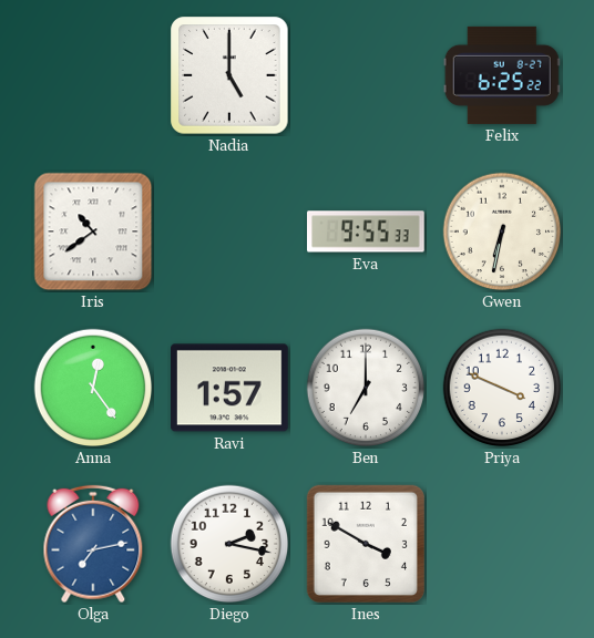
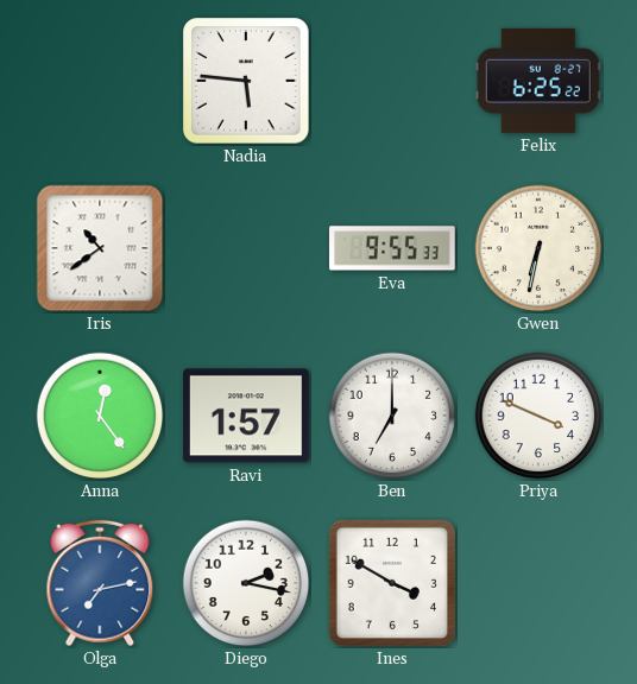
Nadia: 5:00 -> 5:46 (246, 81)
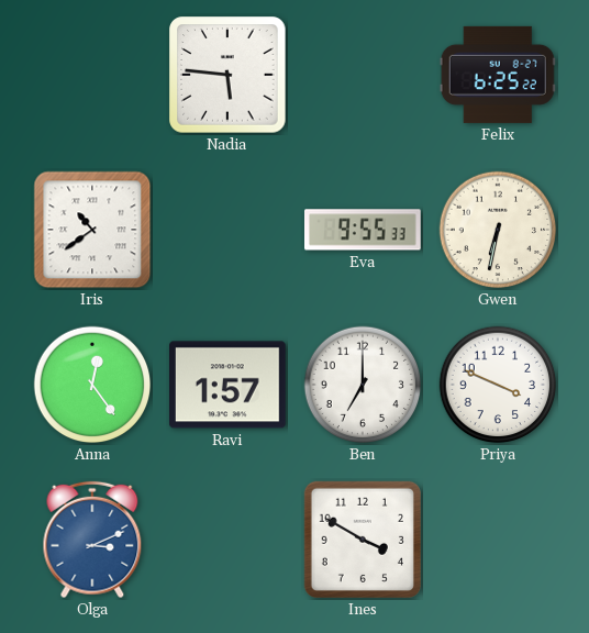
Olga: 7:13 -> 3:11 (92, 540)
Diego: 2:17 -> none (246, 583)
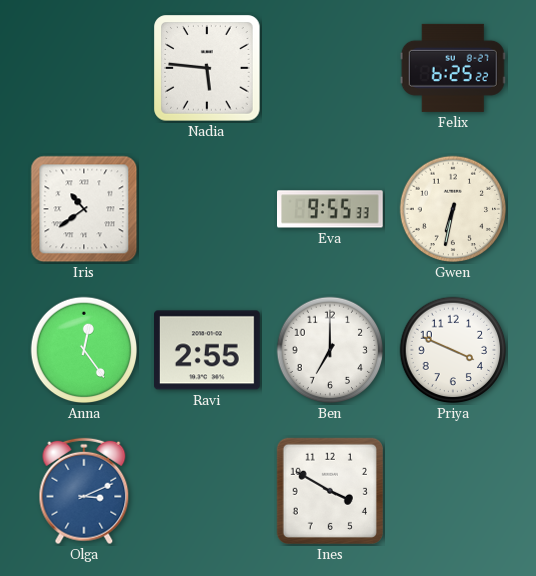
Ravi: 1:57 -> 2:55 (208, 350)
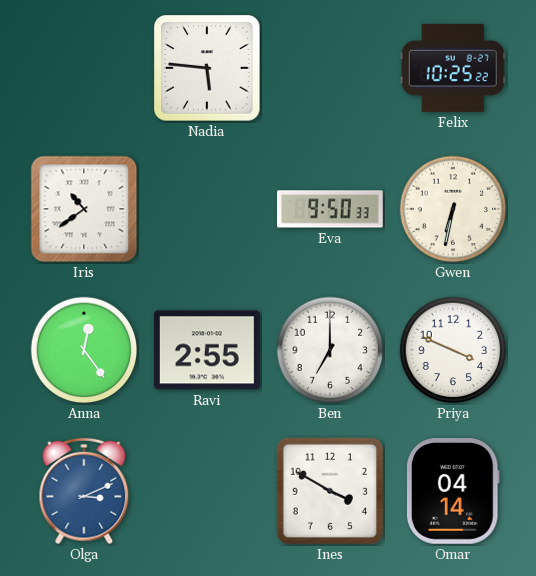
Felix: 6:25 -> 10:25 (453, 68)
Eva: 9:55 -> 9:50 (331, 209)
Omar: none -> 04:14 (453, 492)
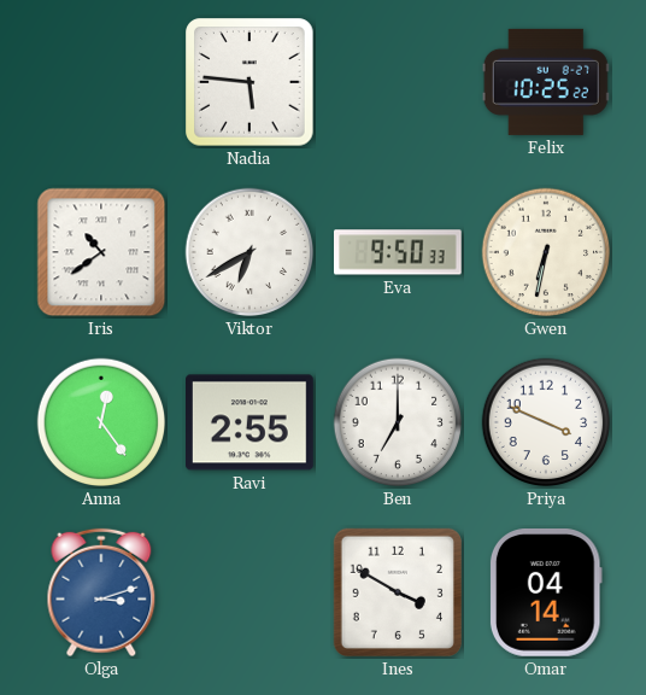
Viktor: none -> 6:40 (249, 252)
Olga: 3:11 -> 3:12 (101, 592)
